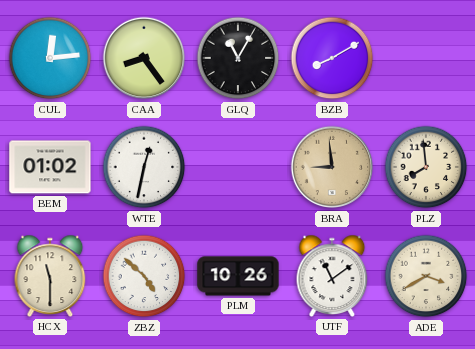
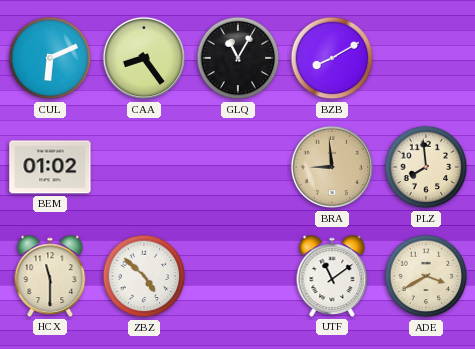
CUL: 12:14 -> 6:11 (50, 58)
WTE: 12:32 -> none (144, 167)
PLM: 10:26 -> none (238, 276)
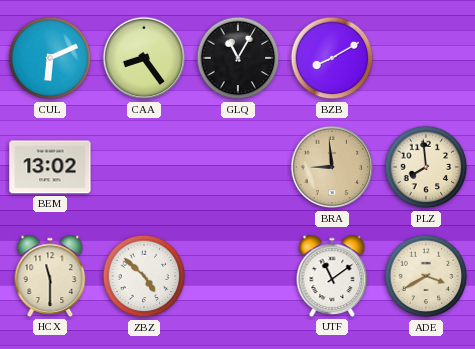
BEM: 01:02 -> 13:02 (50, 167)
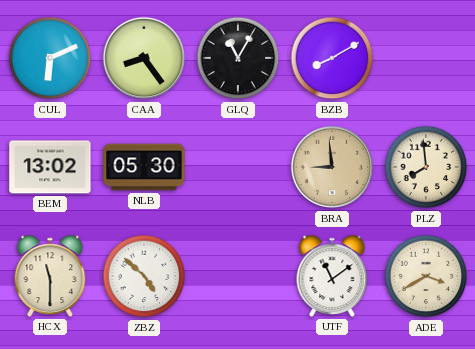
NLB: none -> 05:30 (144, 167)
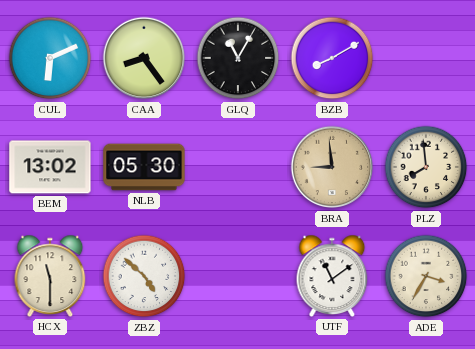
ADE: 3:40 -> 3:35 (426, 276)
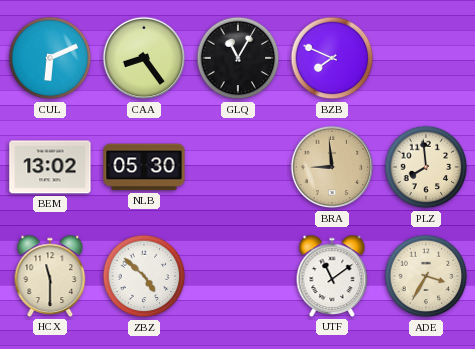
BZB: 8:10 -> 7:49 (332, 58)
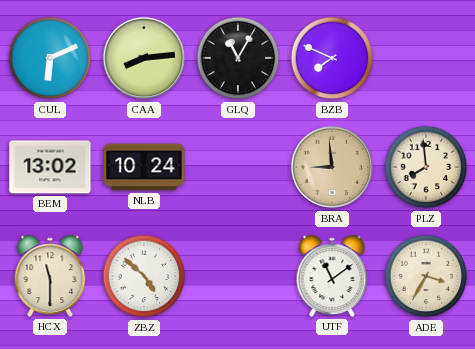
CAA: 8:24 -> 8:14 (144, 58)
NLB: 05:30 -> 10:24 (144, 167)
